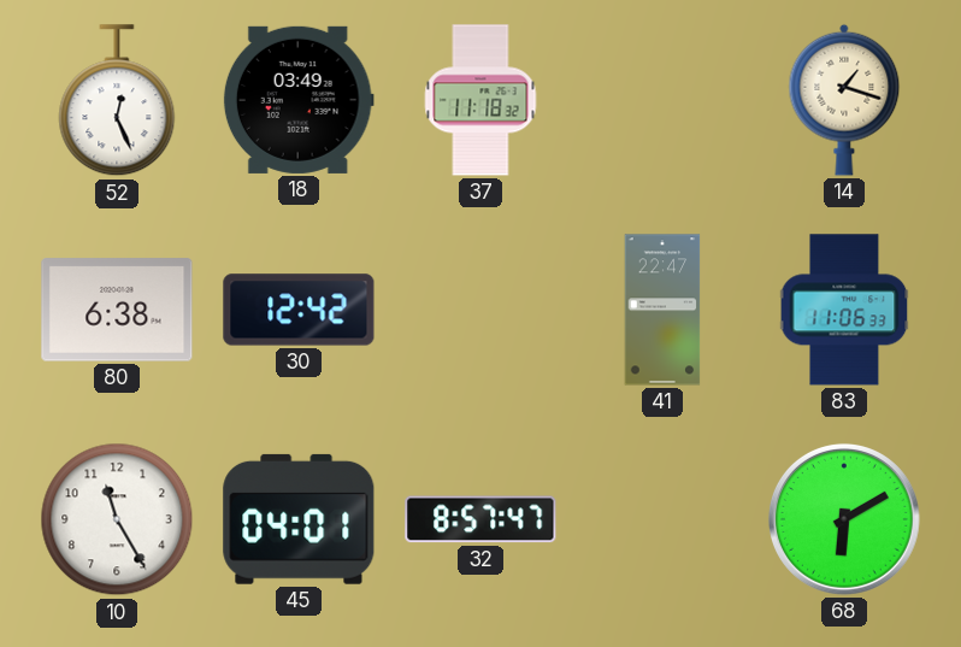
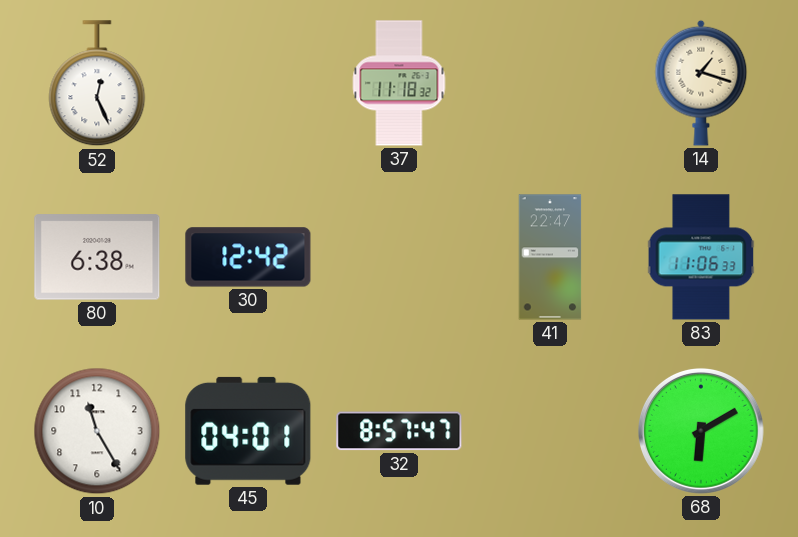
18: 03:49 -> none (299, 100)
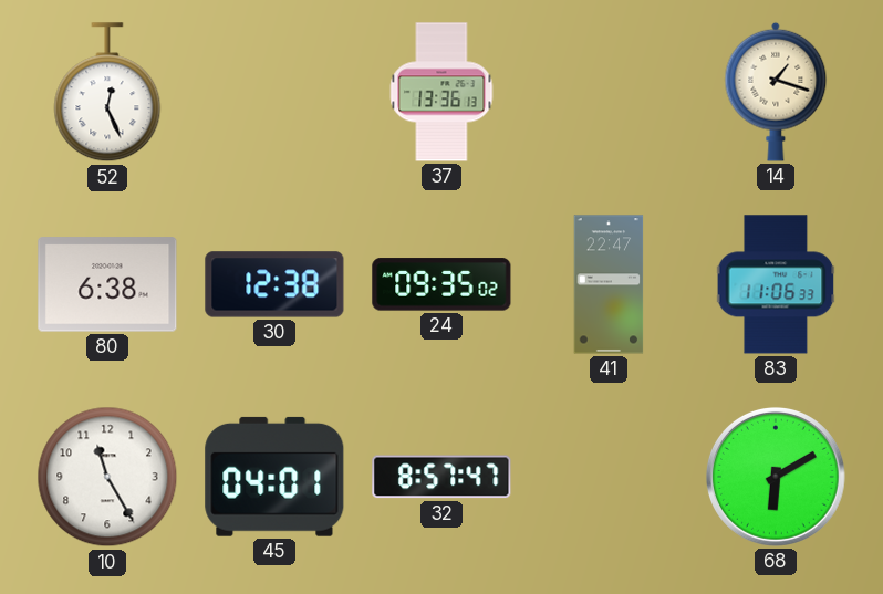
37: 11:18 -> 13:36 (442, 92)
30: 12:42 -> 12:38 (274, 284)
24: none -> 09:35 (442, 284)
